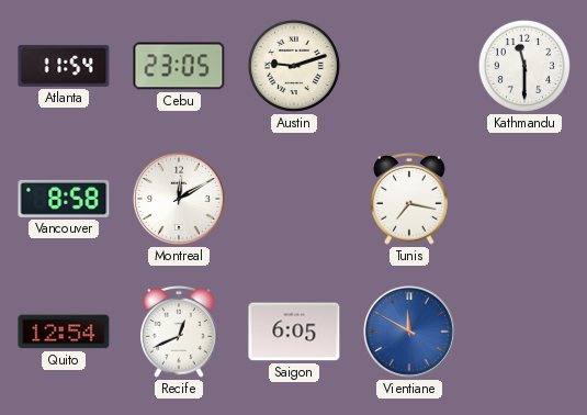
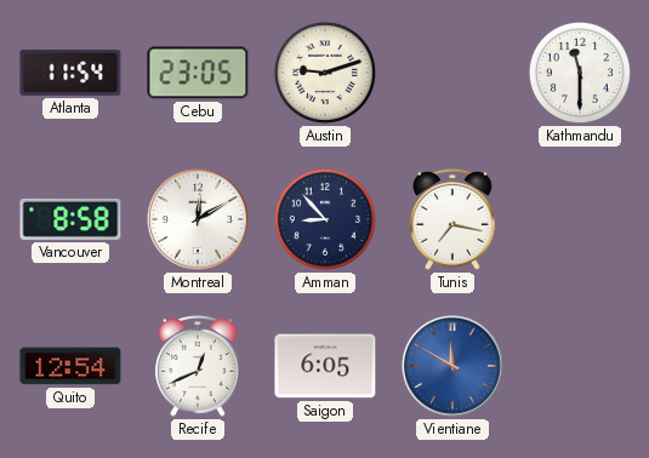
Amman: none -> 8:53 (325, 219)
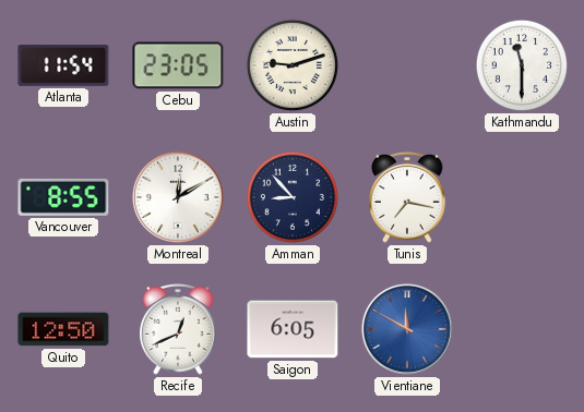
Vancouver: 8:58 -> 8:55 (63, 197)
Quito: 12:54 -> 12:50 (63, 329)
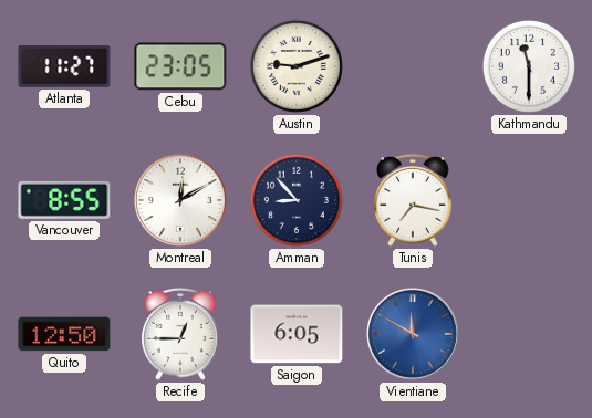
Atlanta: 11:54 -> 11:27 (64, 66)
Recife: 12:41 -> 12:45 (180, 335)
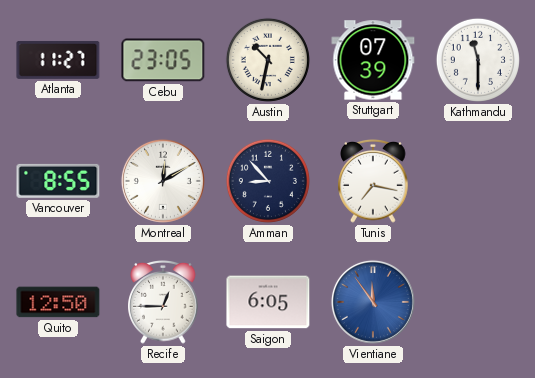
Austin: 9:12 -> 10:32 (268, 60)
Stuttgart: none -> 07:39 (373, 60)
Vientiane: 11:50 -> 11:54 (373, 302)
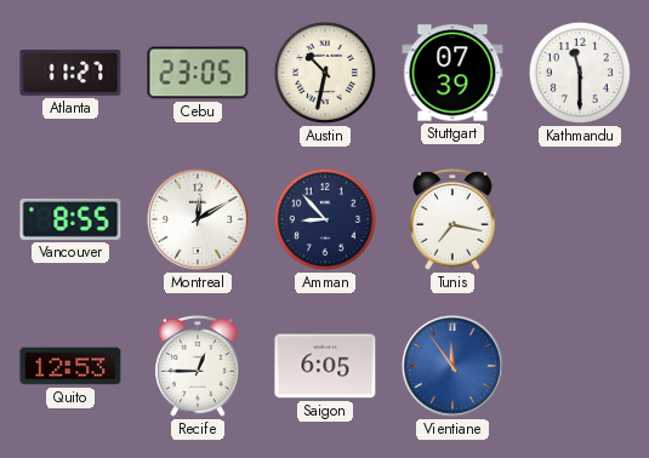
Quito: 12:50 -> 12:53 (70, 366)
